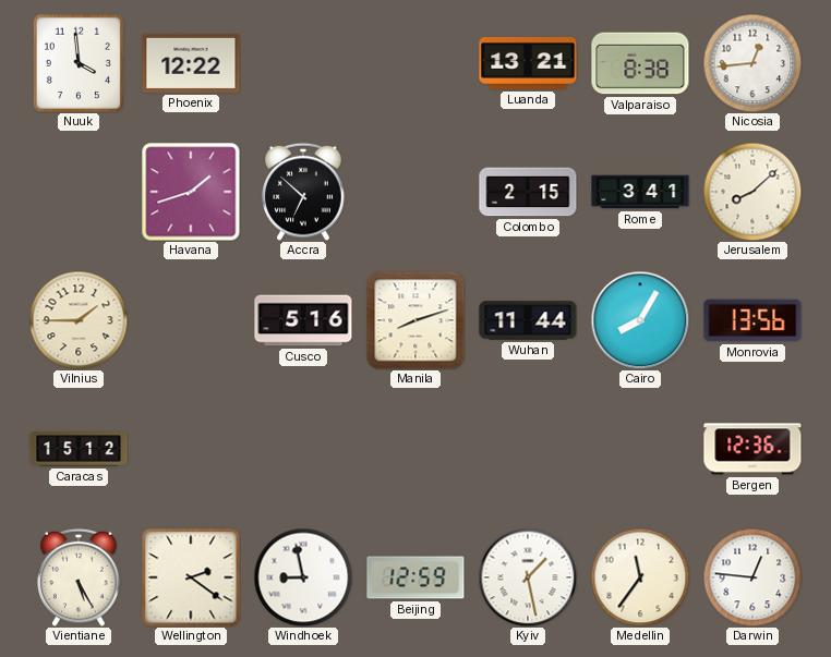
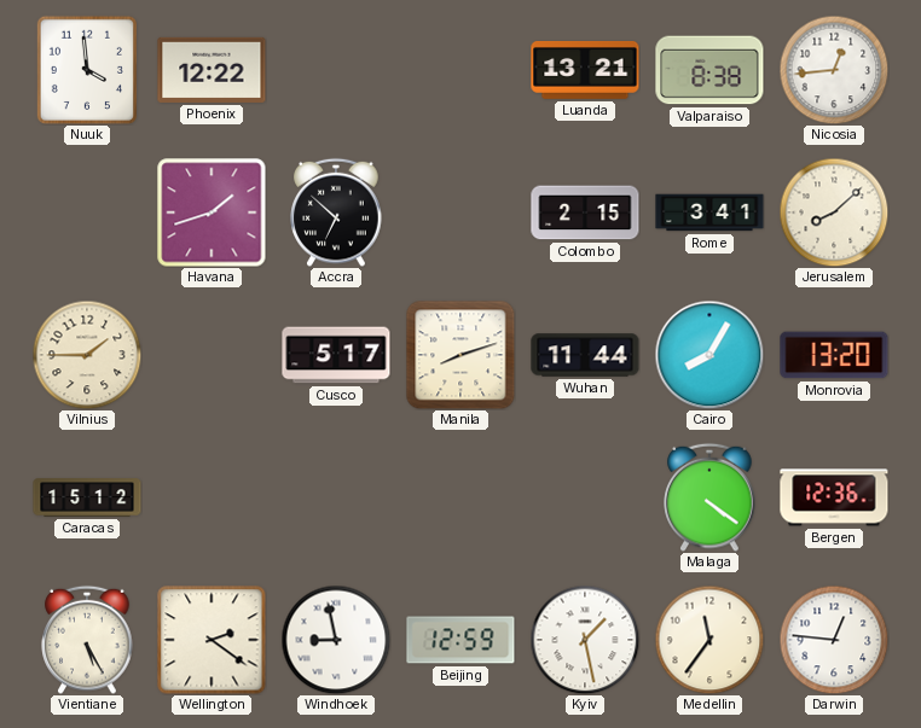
Cusco: 5:16 -> 5:17 (336, 355)
Monrovia: 13:56 -> 13:20 (834, 355)
Malaga: none -> 4:21 (709, 497)
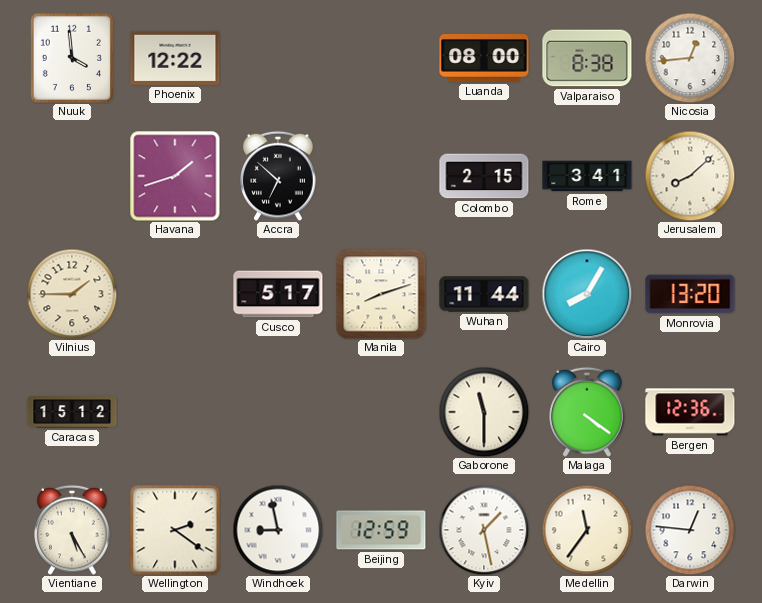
Luanda: 13:21 -> 08:00 (484, 58)
Gaborone: none -> 11:30 (484, 412)
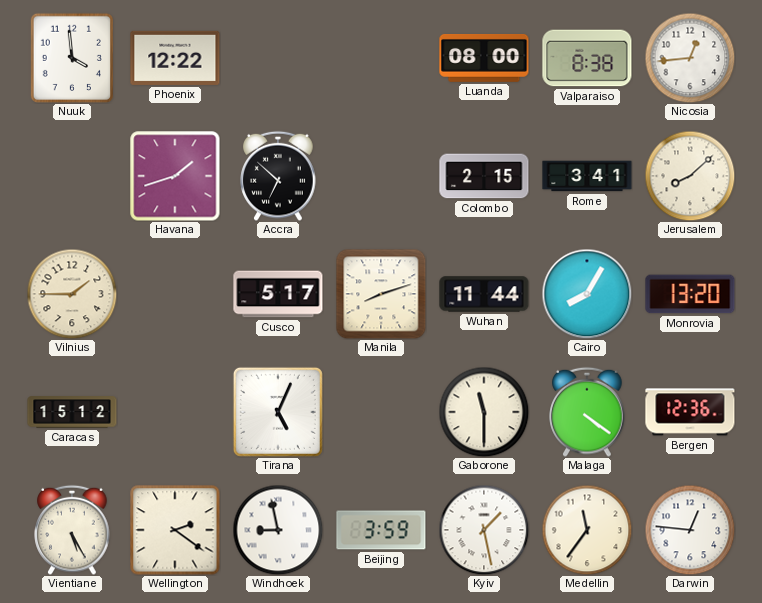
Tirana: none -> 5:04 (278, 412)
Beijing: 12:59 -> 3:59 (381, 530)
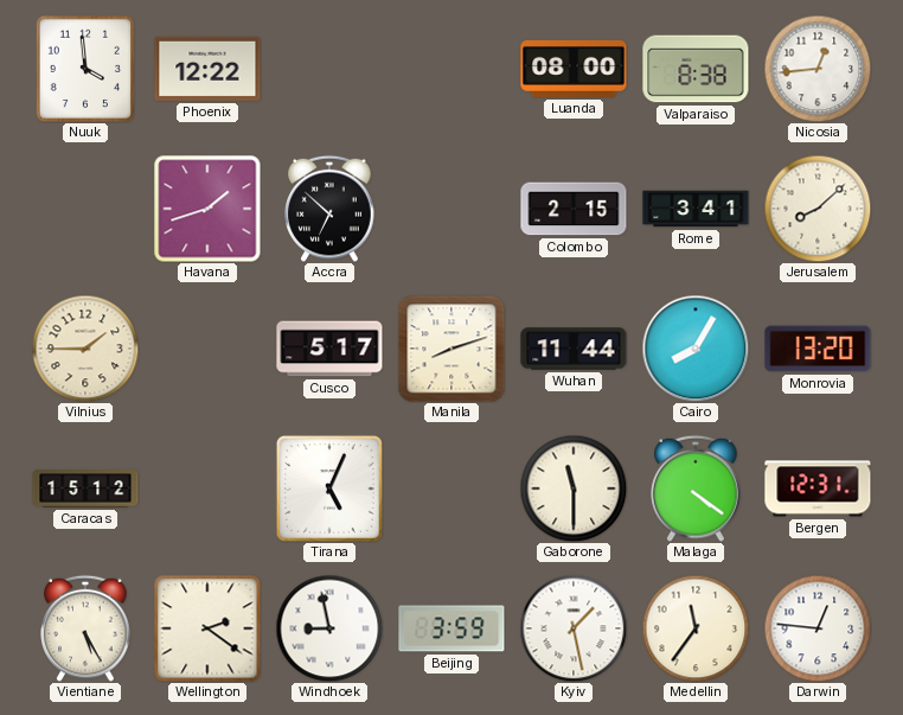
Bergen: 12:36 -> 12:31 (818, 489)
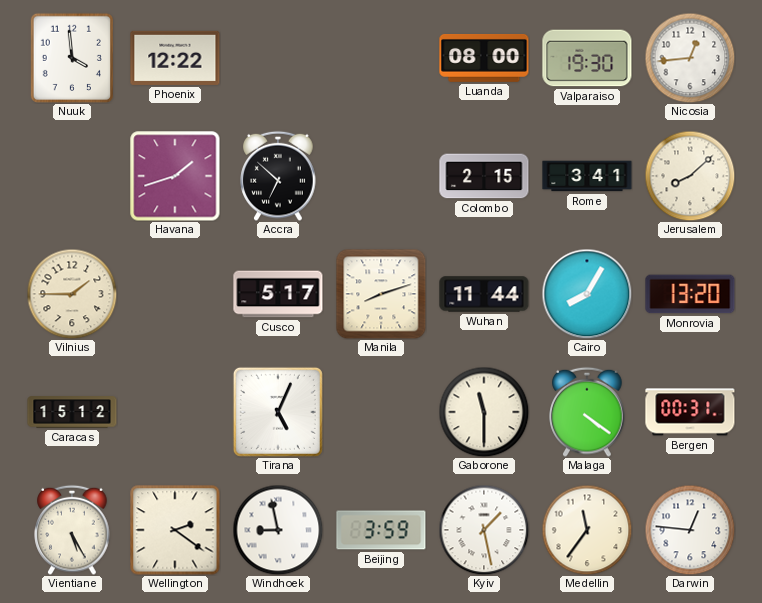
Valparaiso: 8:38 -> 19:30 (587, 58)
Bergen: 12:31 -> 00:31 (690, 412)
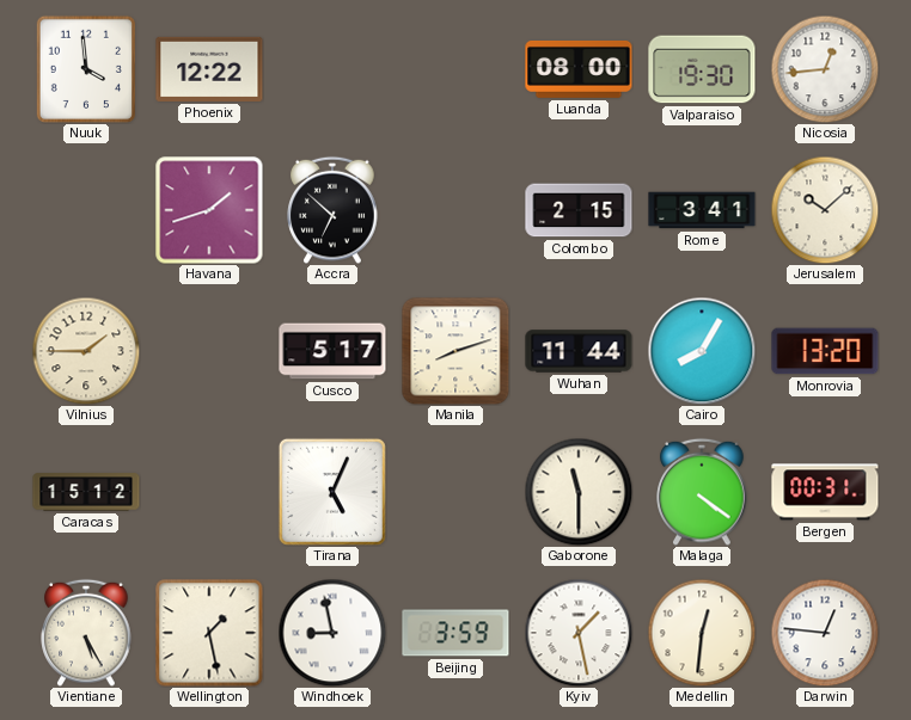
Jerusalem: 8:08 -> 10:08 (825, 210)
Wellington: 2:21 -> 1:28 (209, 633)
Medellin: 11:36 -> 12:31 (702, 633)
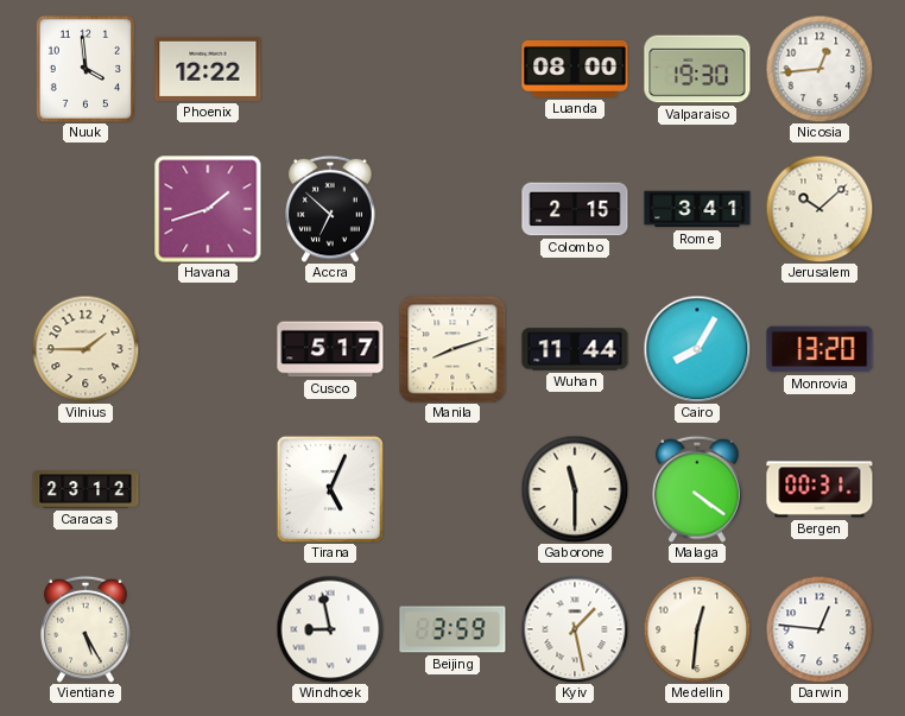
Caracas: 15:12 -> 23:12 (86, 489)
Wellington: 1:28 -> none (209, 633)
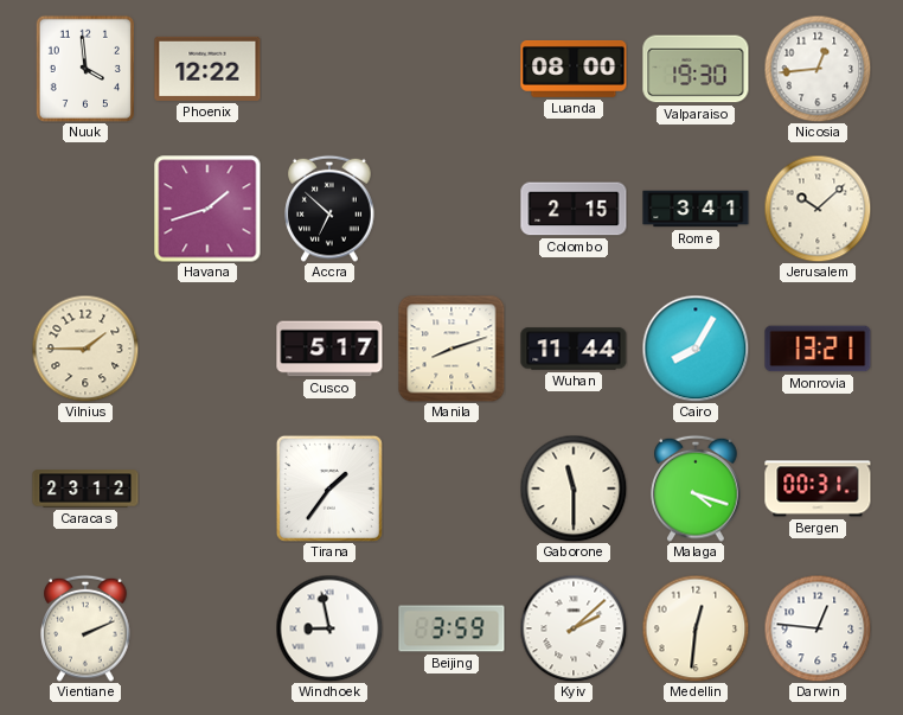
Monrovia: 13:20 -> 13:21 (818, 349)
Tirana: 5:04 -> 1:36 (329, 489)
Malaga: 4:21 -> 4:18 (696, 489)
Vientiane: 5:25 -> 2:11 (85, 628)
Kyiv: 1:28 -> 2:08 (574, 628)
